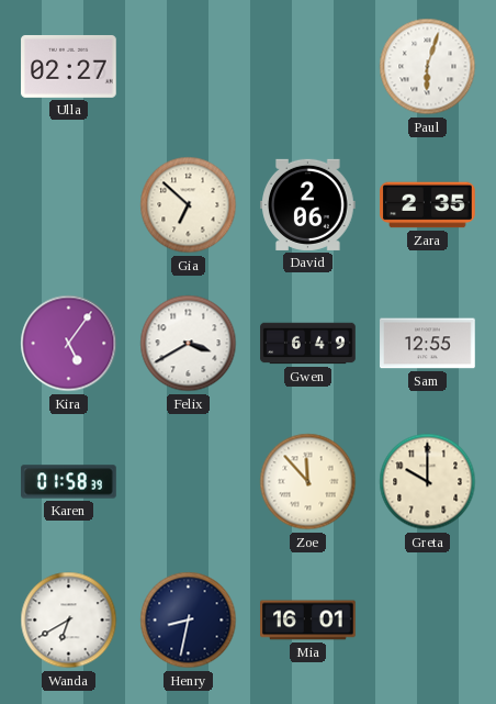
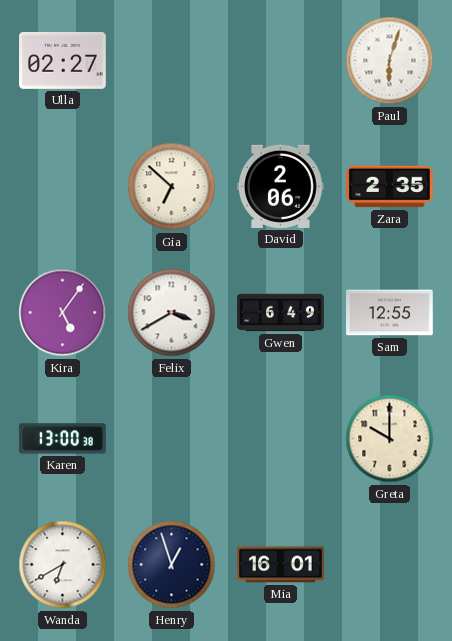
Karen: 01:58 -> 13:00 (63, 439)
Zoe: 11:53 -> none (308, 482)
Henry: 8:32 -> 12:57 (172, 565)
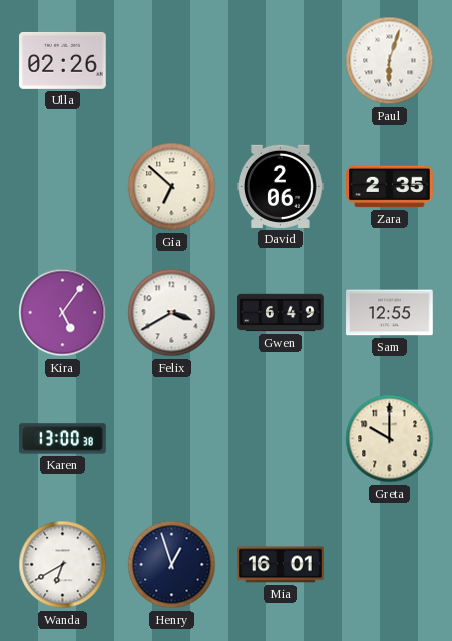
Ulla: 02:27 -> 02:26 (63, 60)
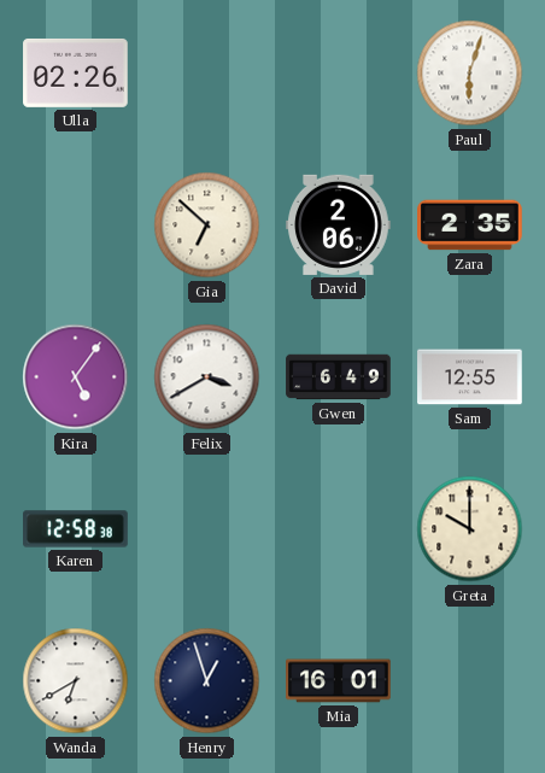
Karen: 13:00 -> 12:58 (76, 529)
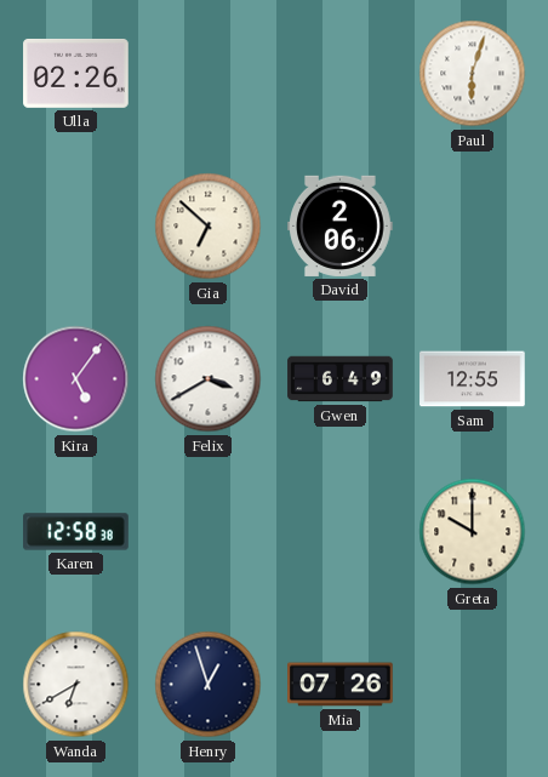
Zara: 2:35 -> none (470, 226)
Mia: 16:01 -> 07:26 (341, 685)
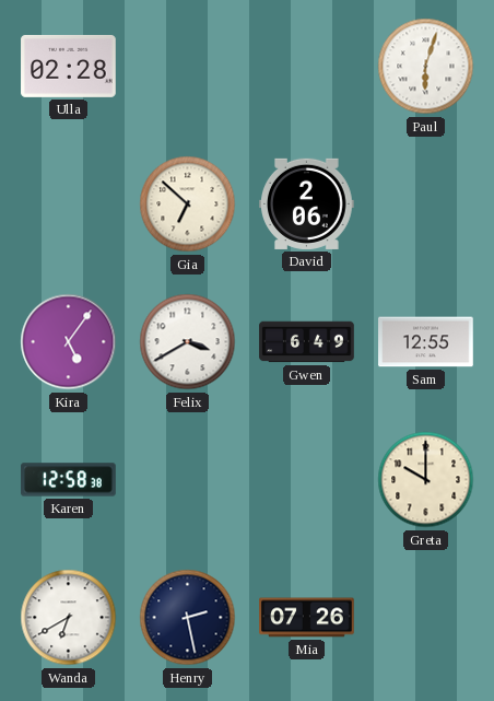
Ulla: 02:26 -> 02:28 (69, 66)
Henry: 12:57 -> 2:28 (188, 618)
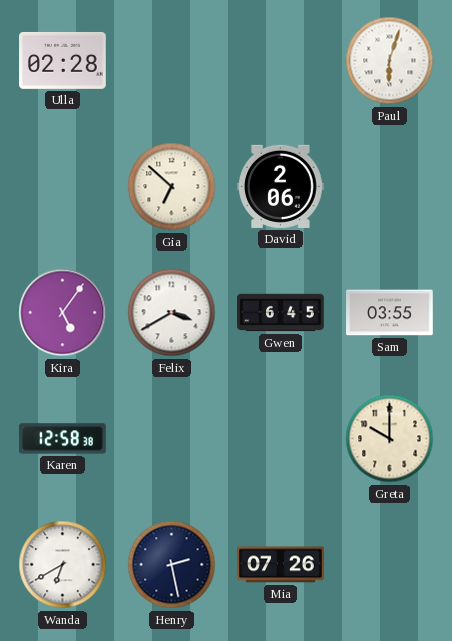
Gwen: 6:49 -> 6:45 (281, 313)
Sam: 12:55 -> 03:55 (390, 313)
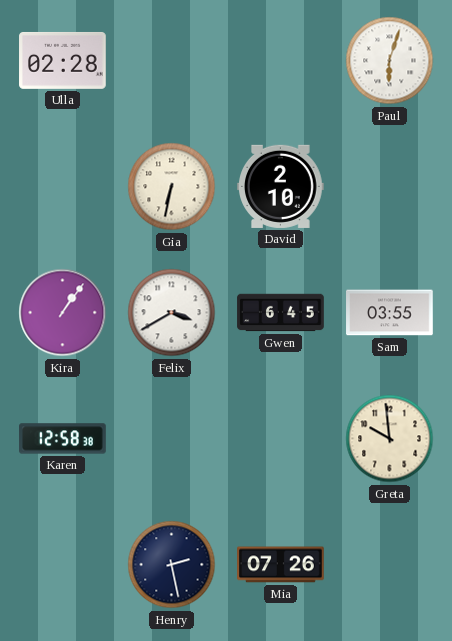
Gia: 6:52 -> 6:32 (172, 187)
David: 2:06 -> 2:10 (281, 186)
Kira: 5:06 -> 1:06 (63, 313)
Greta: 10:00 -> 9:59 (390, 439)
Wanda: 6:40 -> none (63, 565)
